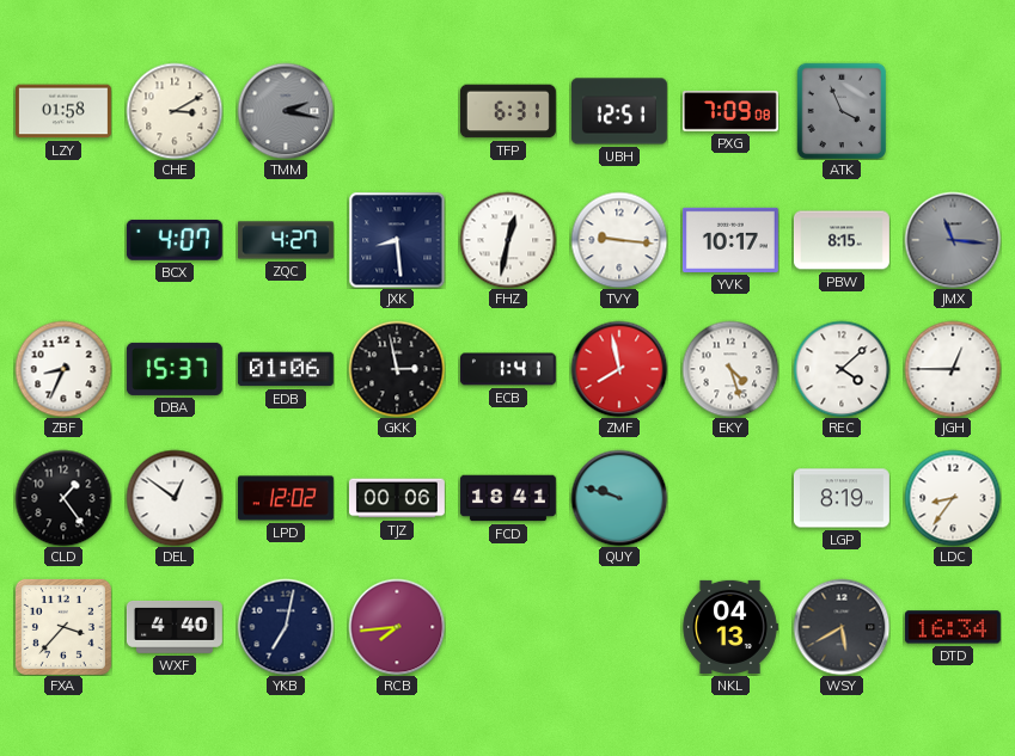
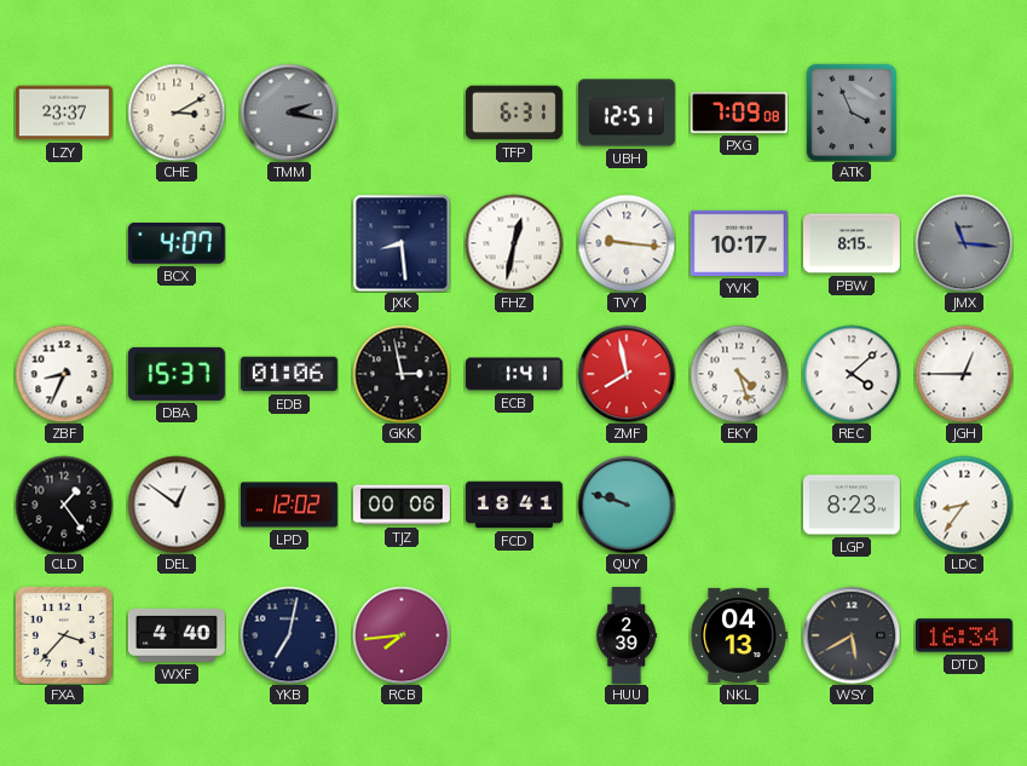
LZY: 01:58 -> 23:37 (64, 113)
ZQC: 4:27 -> none (286, 240)
LGP: 8:19 -> 8:23 (852, 505)
HUU: none -> 2:39 (627, 637)
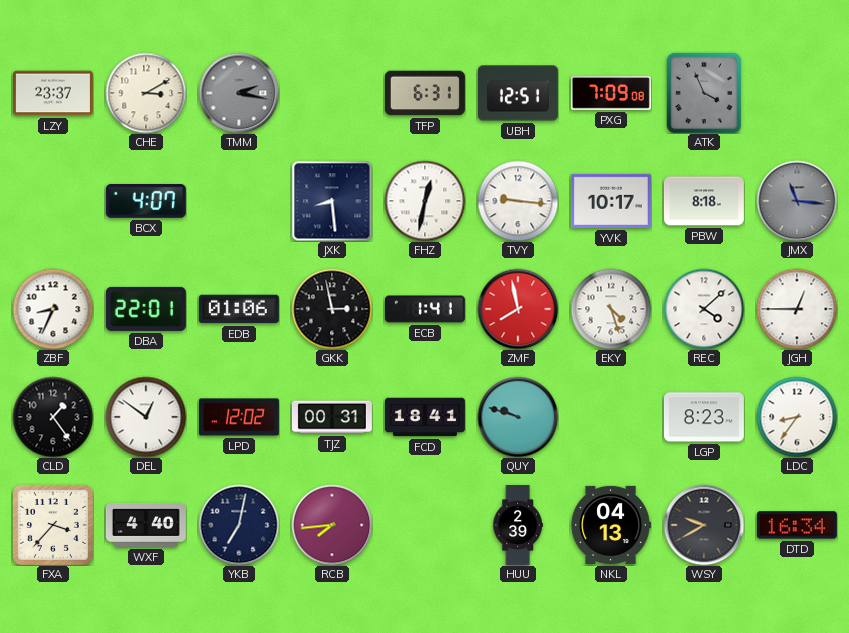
PBW: 8:15 -> 8:18 (704, 201)
DBA: 15:37 -> 22:01 (146, 309)
TJZ: 00:06 -> 00:31 (332, 417)
WSY: 5:40 -> 9:40 (704, 525)
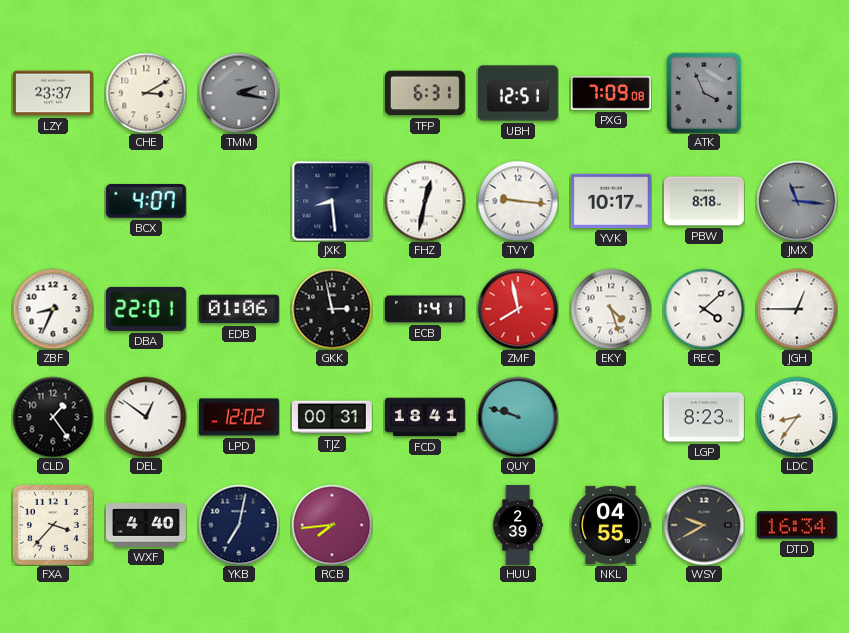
NKL: 04:13 -> 04:55 (611, 525)
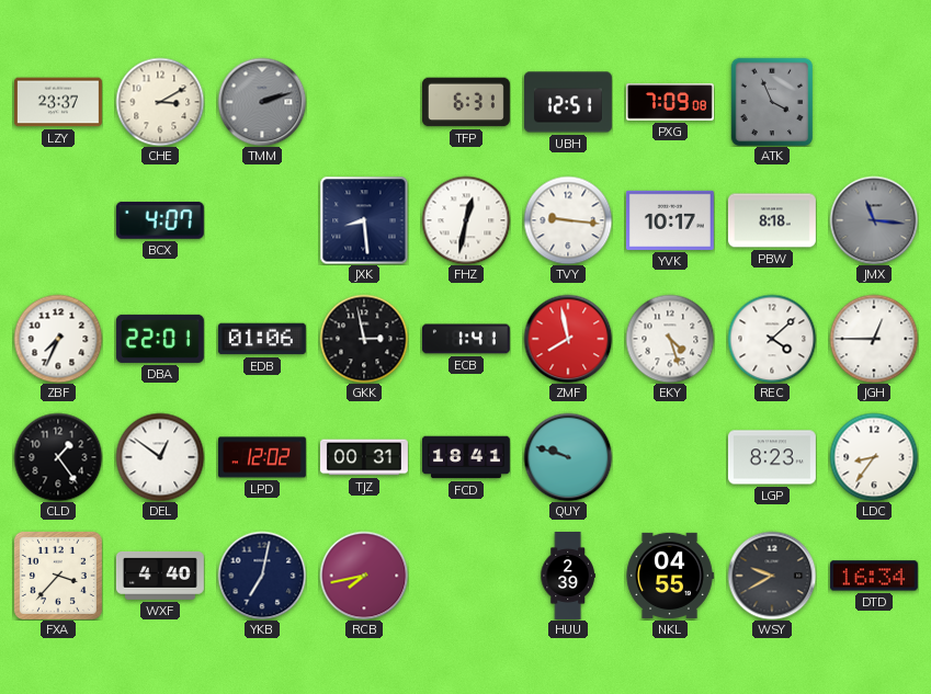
TMM: 2:17 -> 2:12 (262, 102)
ZBF: 8:34 -> 7:34 (58, 339)
RCB: 7:44 -> 7:43 (364, 576)
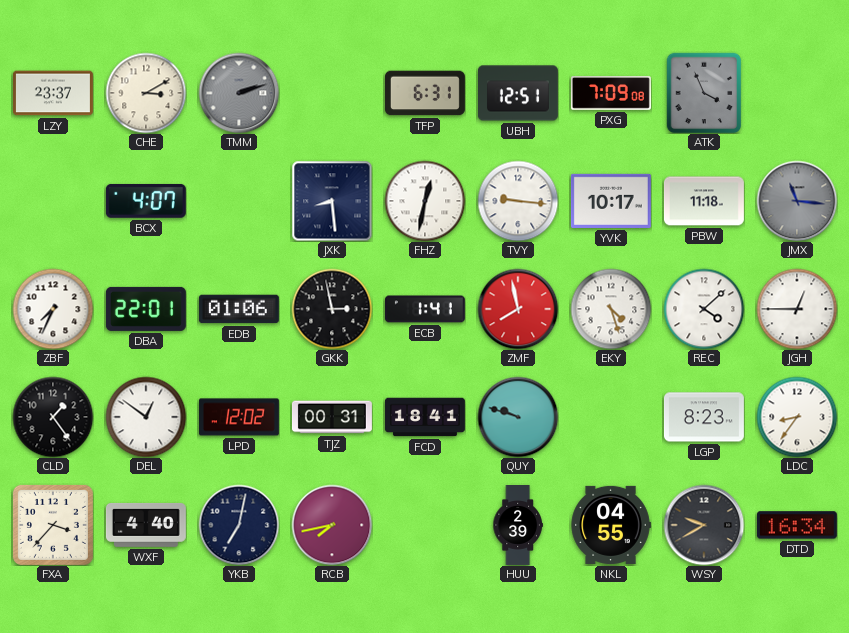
PBW: 8:18 -> 11:18 (704, 201)
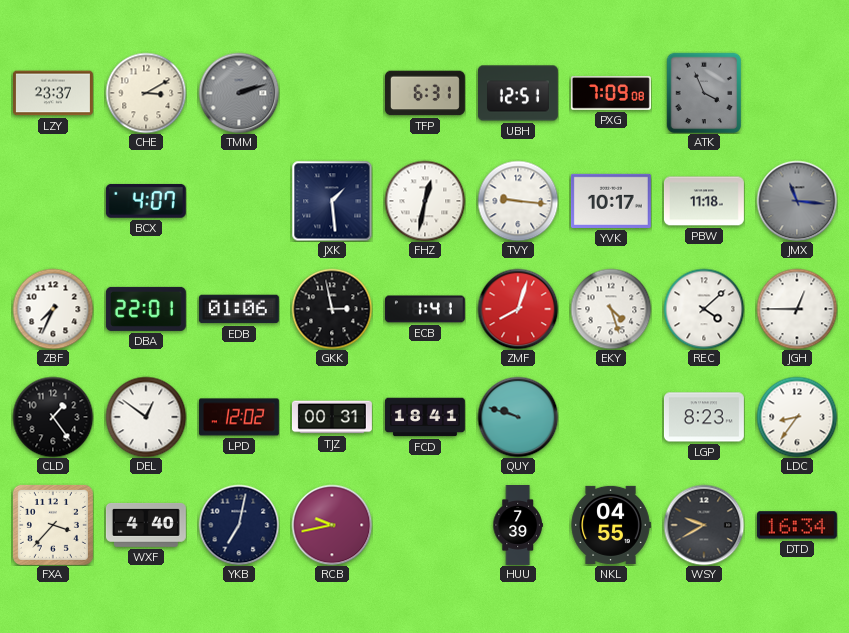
JXK: 8:29 -> 1:29 (332, 201)
ZMF: 7:58 -> 8:03 (518, 309)
RCB: 7:43 -> 9:43 (332, 525)
HUU: 2:39 -> 7:39 (518, 526)
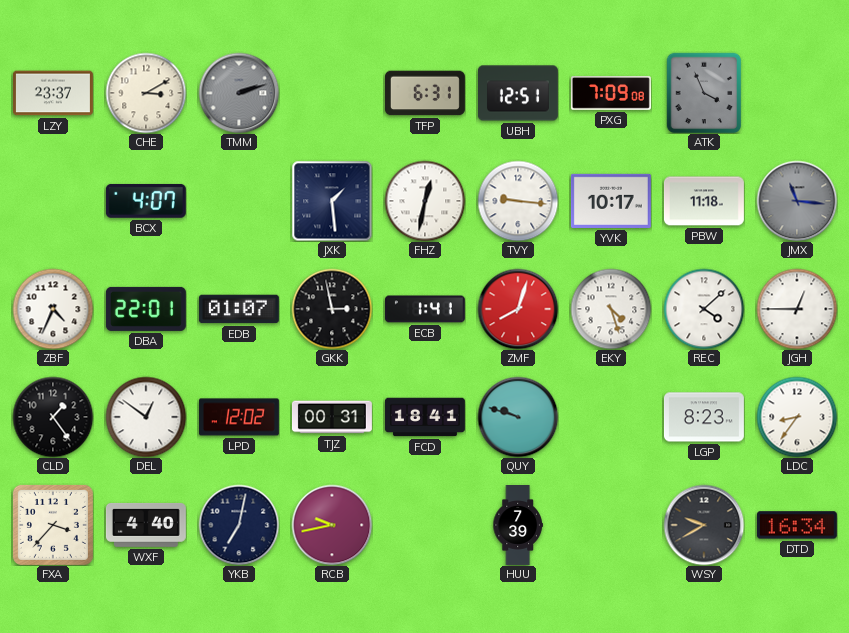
ZBF: 7:34 -> 4:34 (53, 309)
EDB: 01:06 -> 01:07 (239, 309)
NKL: 04:55 -> none (611, 525)
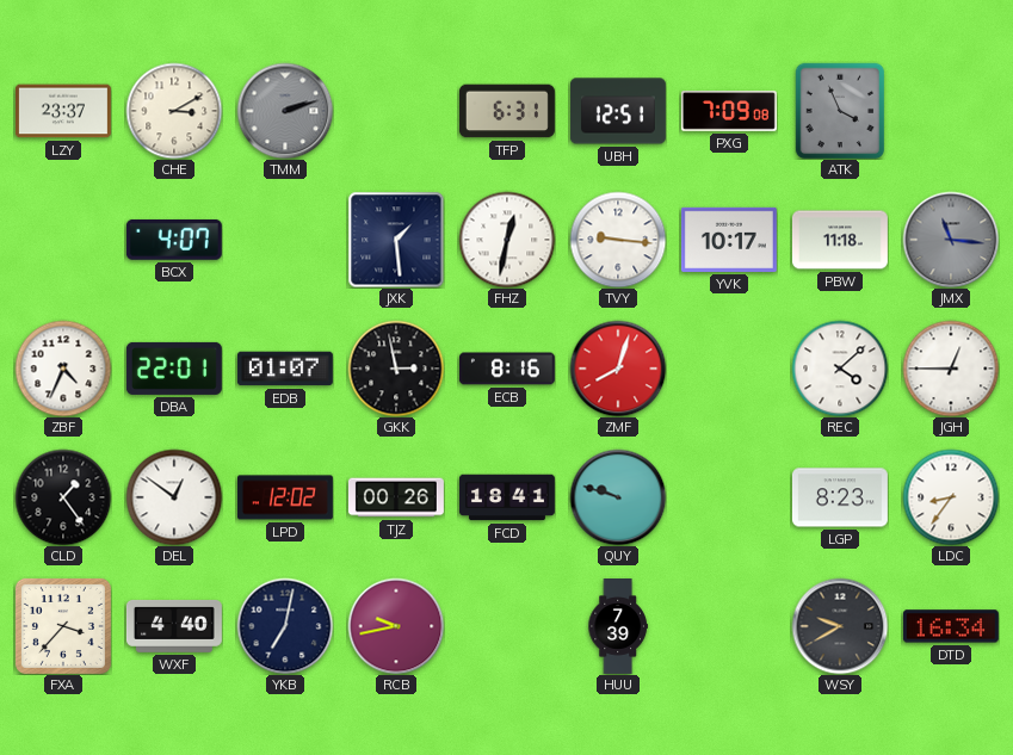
ECB: 1:41 -> 8:16 (507, 369)
EKY: 4:27 -> none (611, 309)
TJZ: 00:31 -> 00:26 (396, 497)
